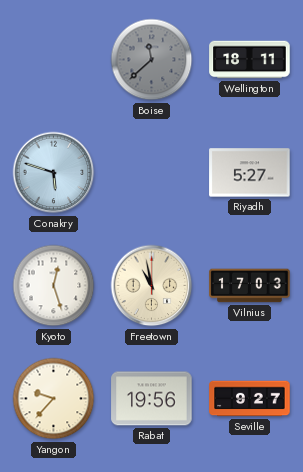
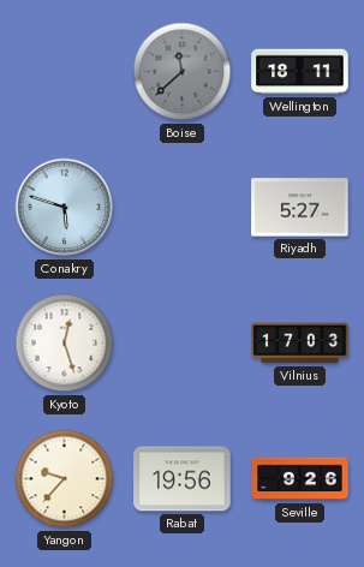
Freetown: 10:58 -> none (152, 286)
Seville: 9:27 -> 9:26 (300, 479)
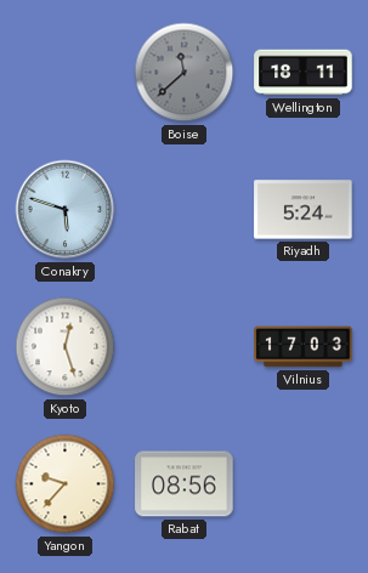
Riyadh: 5:27 -> 5:24 (304, 210)
Rabat: 19:56 -> 08:56 (185, 484)
Seville: 9:26 -> none (300, 479)
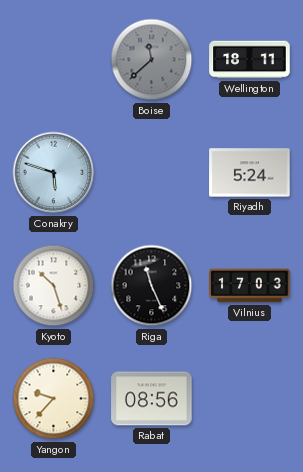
Kyoto: 12:27 -> 10:27 (54, 286)
Riga: none -> 11:26 (152, 286)
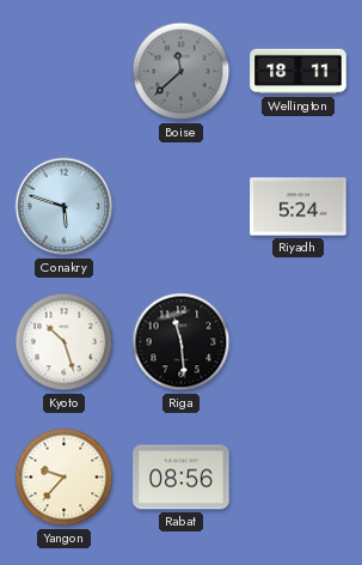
Riga: 11:26 -> 11:29 (182, 342)
Vilnius: 17:03 -> none (250, 286)
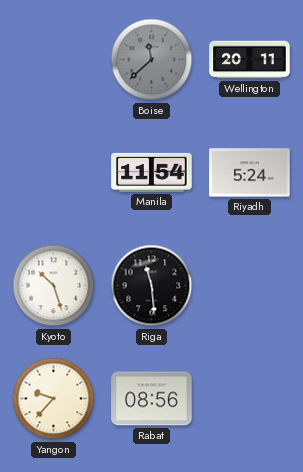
Wellington: 18:11 -> 20:11 (250, 60)
Conakry: 5:48 -> none (65, 207)
Manila: none -> 11:54 (152, 172)
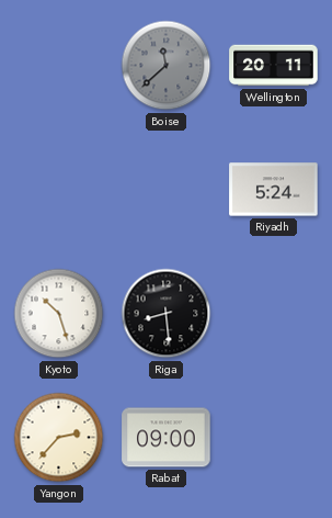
Manila: 11:54 -> none (152, 172)
Riga: 11:29 -> 8:29 (167, 314)
Yangon: 9:37 -> 2:37 (59, 438)
Rabat: 08:56 -> 09:00 (167, 438)
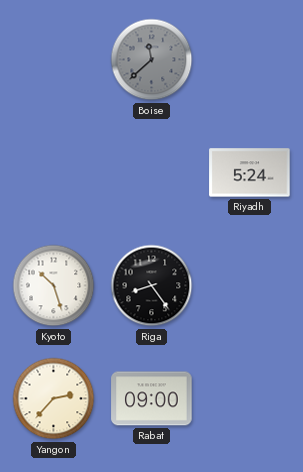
Wellington: 20:11 -> none (274, 66)
Riga: 8:29 -> 8:24 (152, 286)
